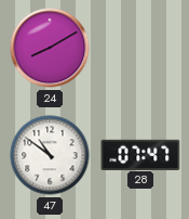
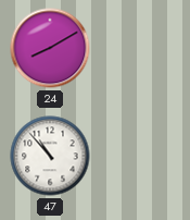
47: 10:51 -> 10:53 (50, 156)
28: 07:47 -> none (140, 154)
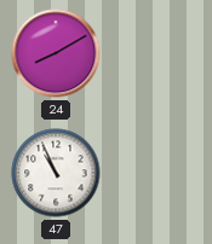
47: 10:53 -> 10:56 (56, 173)
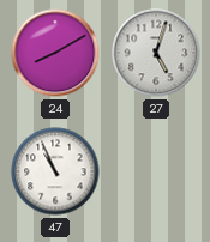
27: none -> 5:03 (156, 53)
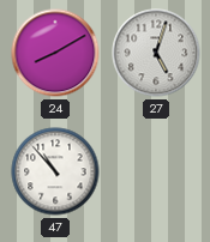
47: 10:56 -> 10:53 (55, 171)
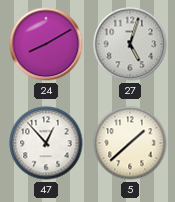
47: 10:53 -> 12:53 (46, 143)
5: none -> 1:38 (130, 143)
